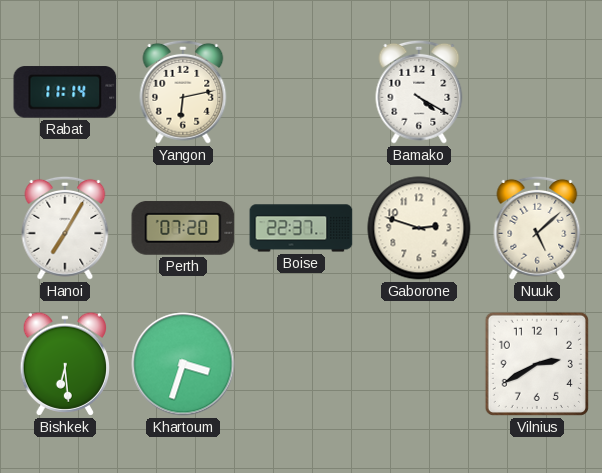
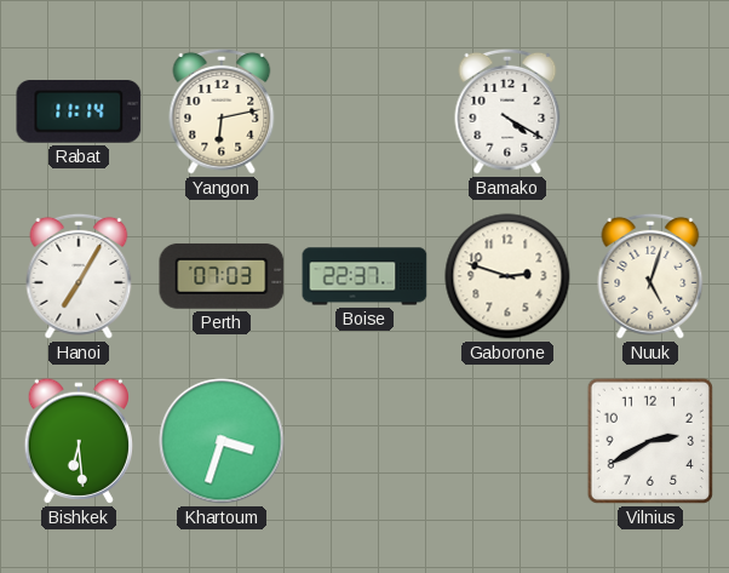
Perth: 07:20 -> 07:03 (222, 276)
Nuuk: 5:08 -> 5:03 (650, 276)
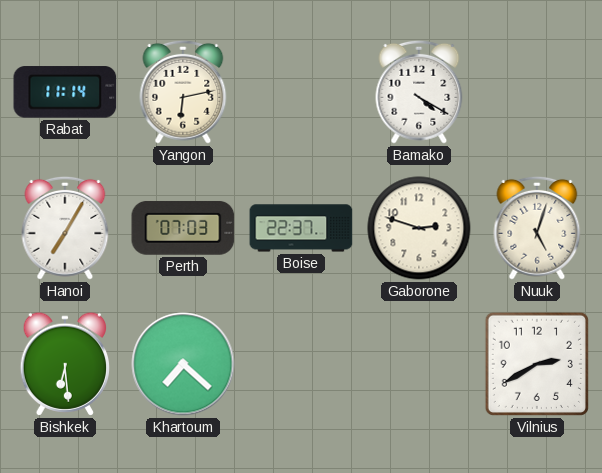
Khartoum: 3:33 -> 7:22 (183, 364)
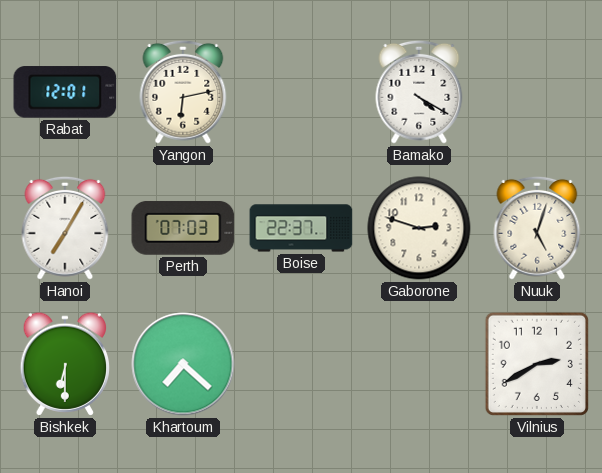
Rabat: 11:14 -> 12:01 (65, 92)
Bishkek: 6:29 -> 6:30 (64, 364)
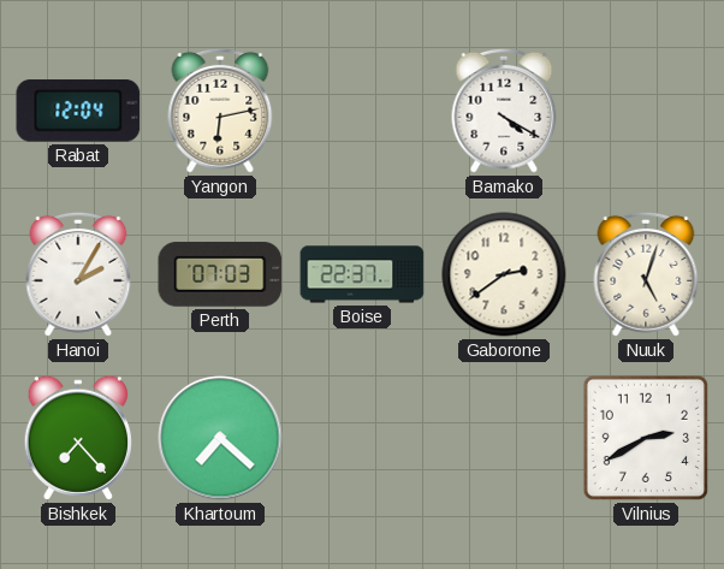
Rabat: 12:01 -> 12:04 (78, 111)
Hanoi: 7:05 -> 2:05 (78, 274)
Gaborone: 2:48 -> 2:39 (504, 274)
Bishkek: 6:30 -> 7:23 (77, 438)
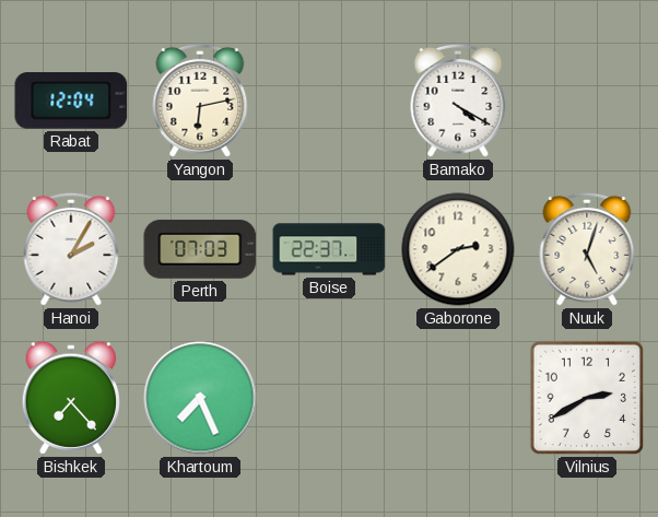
Khartoum: 7:22 -> 7:26 (200, 398)
